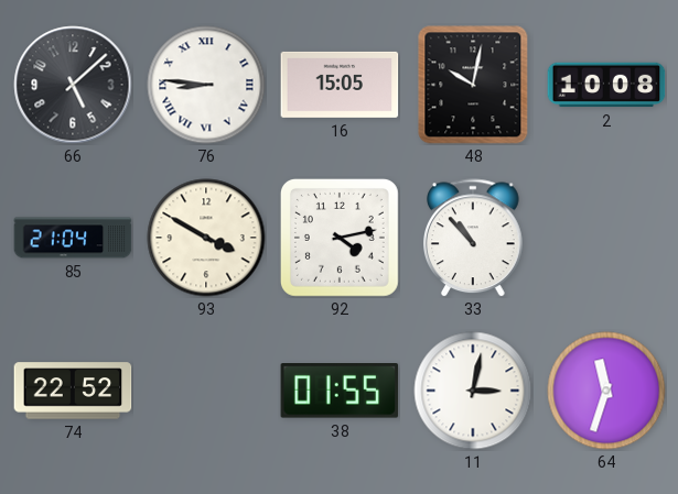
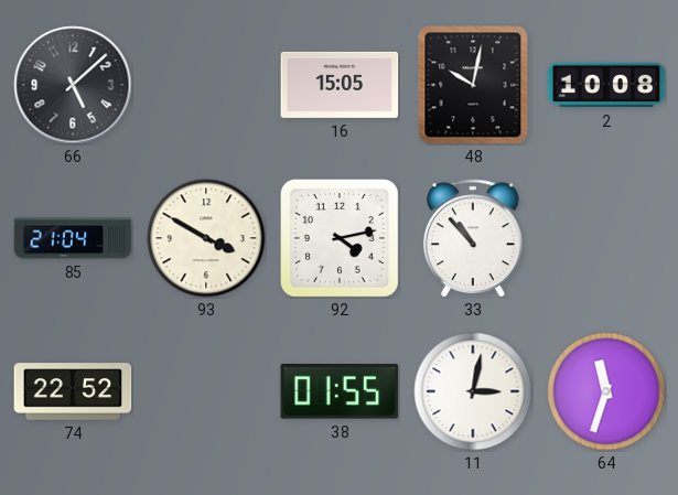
76: 8:46 -> none (206, 85)
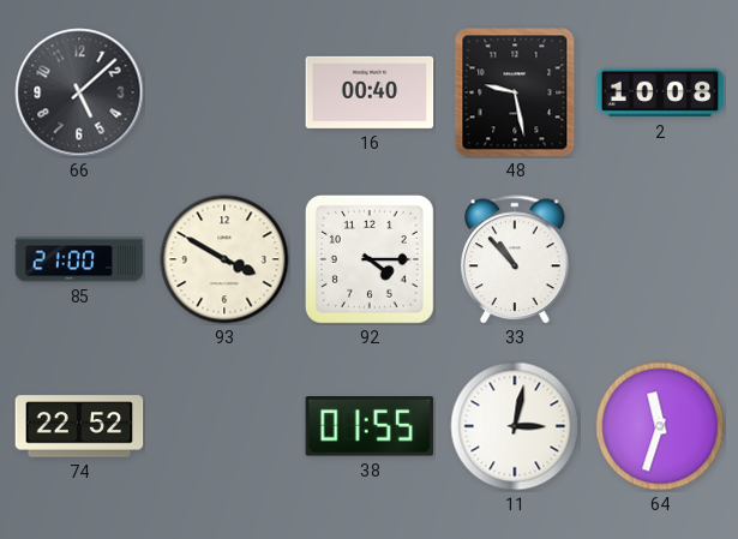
16: 15:05 -> 00:40 (370, 92)
48: 10:02 -> 9:28 (515, 92)
85: 21:04 -> 21:00 (79, 259)
92: 4:13 -> 4:15 (370, 259)
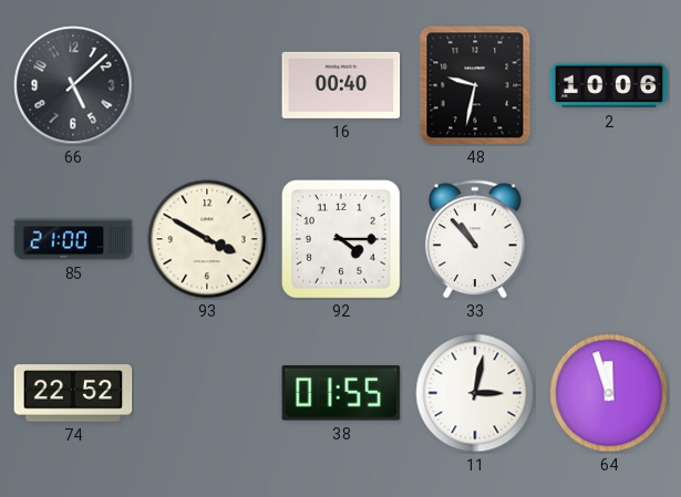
48: 9:28 -> 9:32 (475, 85)
2: 10:08 -> 10:06 (609, 85)
64: 11:33 -> 11:57 (609, 393)
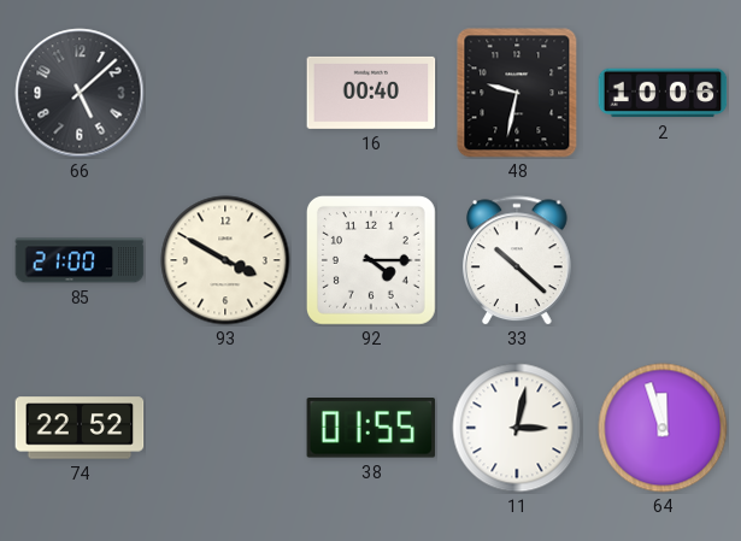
33: 10:53 -> 10:22 (518, 260)
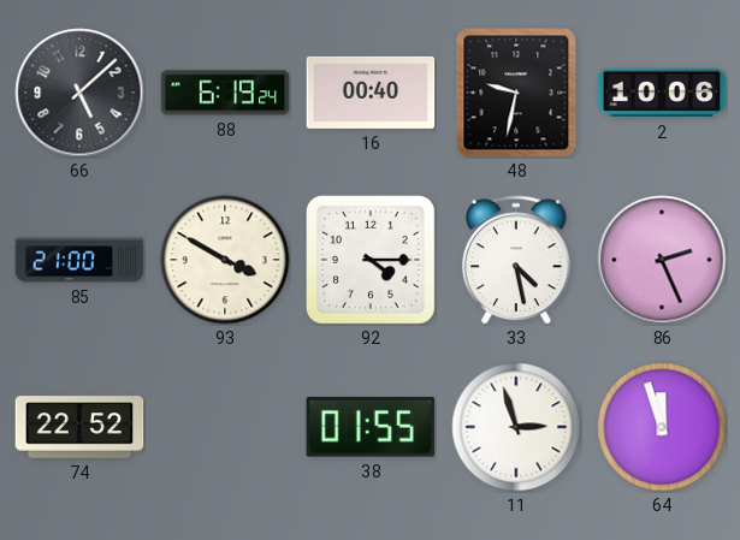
88: none -> 6:19 (225, 93)
33: 10:22 -> 4:28 (517, 260)
86: none -> 2:26 (662, 260)
11: 3:02 -> 2:57 (516, 427)
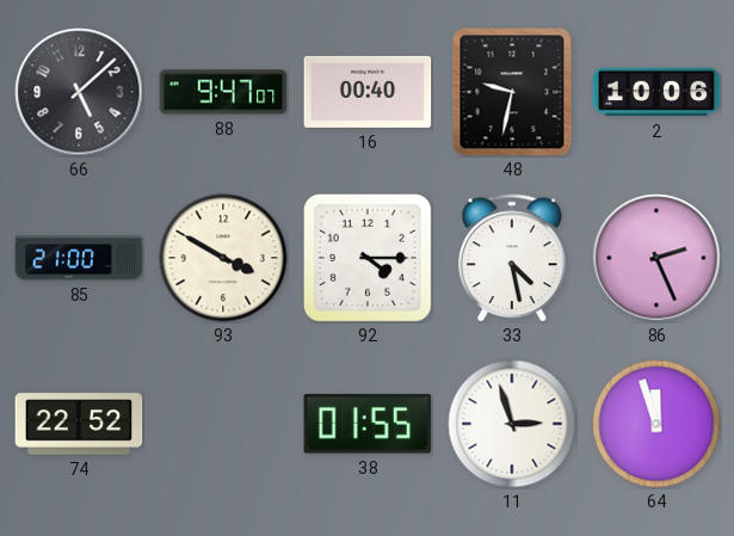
88: 6:19 -> 9:47 (223, 92)
